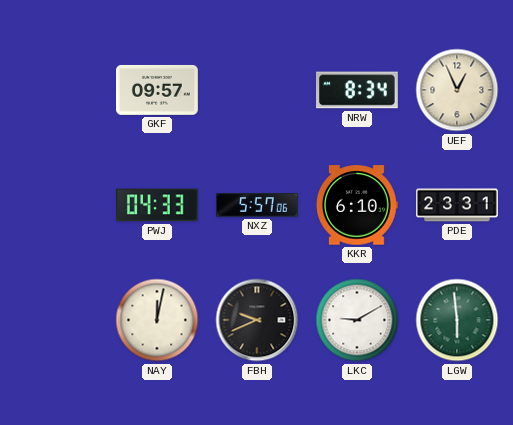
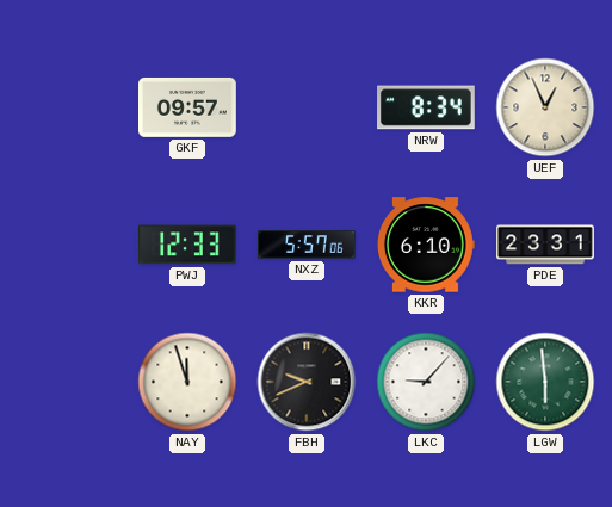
PWJ: 04:33 -> 12:33 (188, 245)
NAY: 12:02 -> 11:57 (187, 382)
LKC: 9:10 -> 9:07 (426, 382)
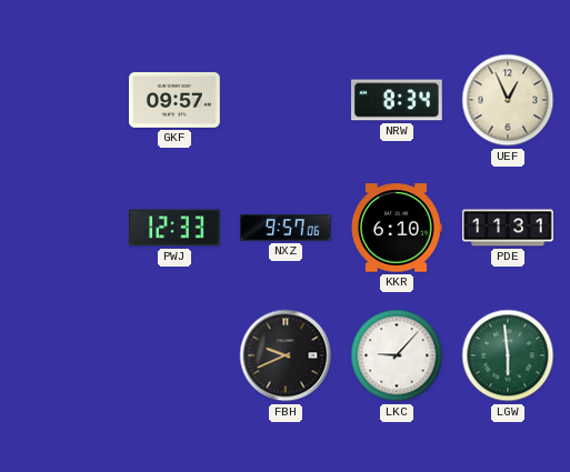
NXZ: 5:57 -> 9:57 (287, 228)
PDE: 23:31 -> 11:31 (508, 228)
NAY: 11:57 -> none (187, 382)
